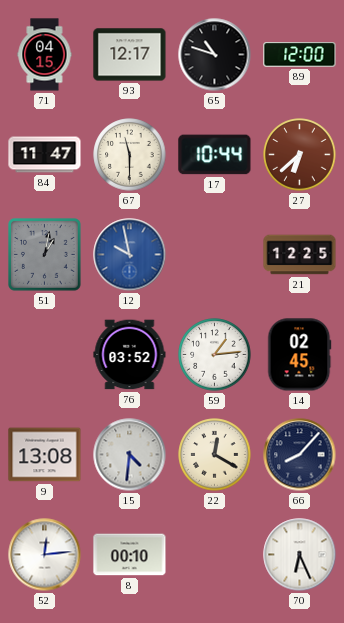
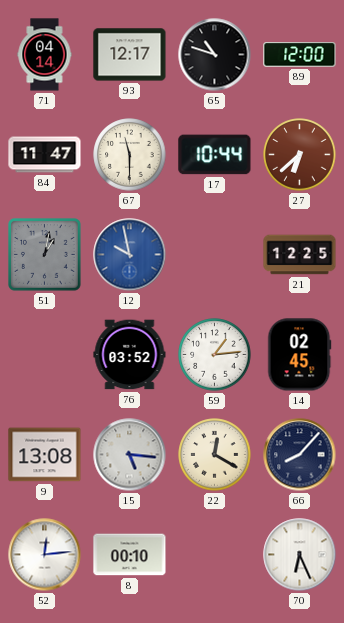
71: 04:15 -> 04:14 (45, 55)
15: 4:31 -> 5:16 (130, 455)
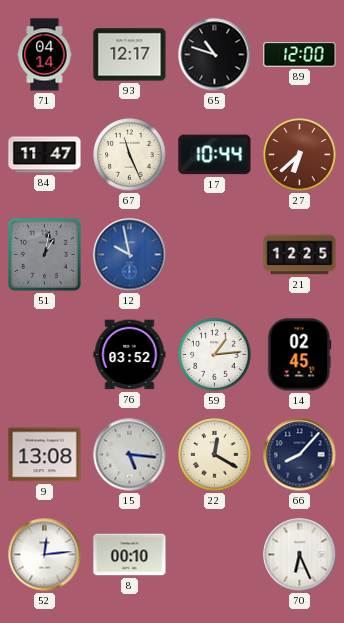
67: 11:30 -> 11:26 (130, 155)
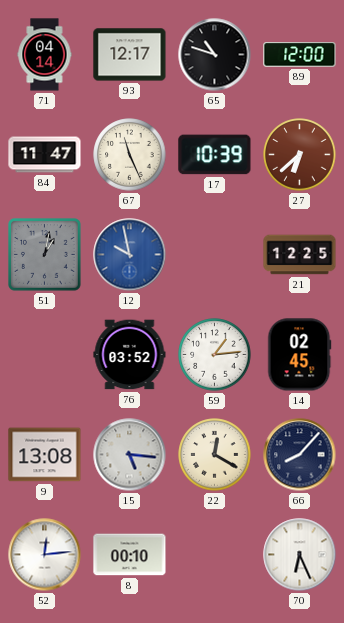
17: 10:44 -> 10:39 (215, 155)
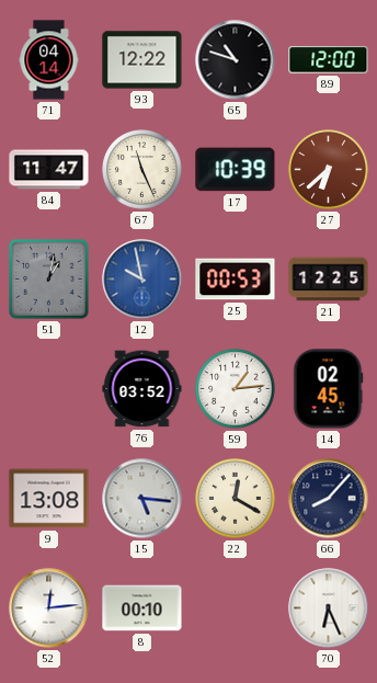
93: 12:17 -> 12:22 (142, 60)
25: none -> 00:53 (236, 280)
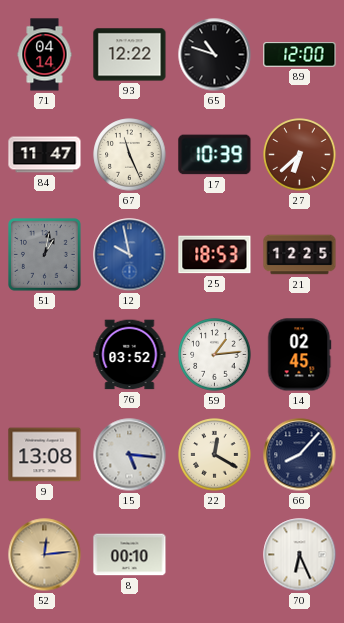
25: 00:53 -> 18:53 (215, 255)
52 dial: white -> champagne (45, 555)
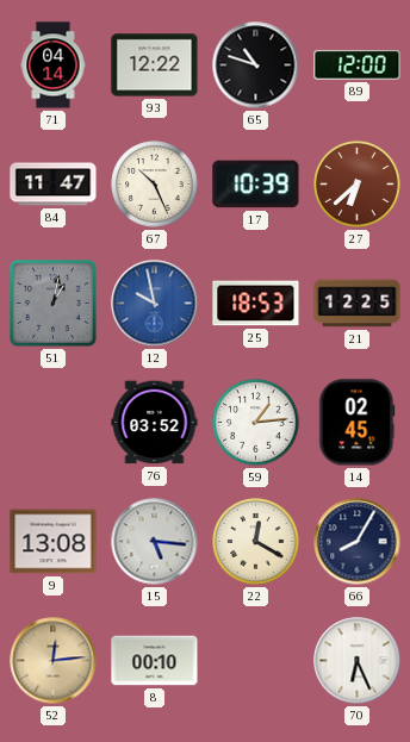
67: 11:26 -> 10:26 (155, 185)
66: 8:07 -> 8:05 (358, 542)
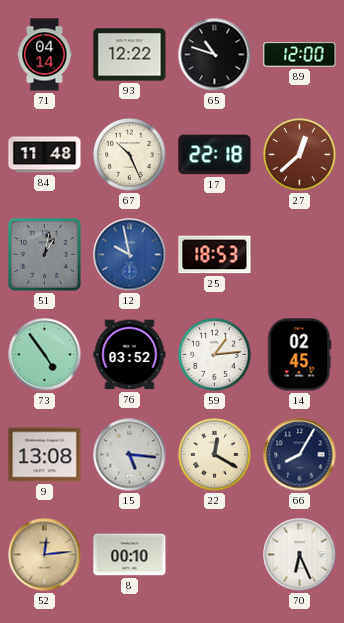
84: 11:47 -> 11:48 (45, 155)
17: 10:39 -> 22:18 (215, 155)
27: 6:38 -> 12:38 (300, 155)
21: 12:25 -> none (358, 304)
73: none -> 4:54 (45, 355)
